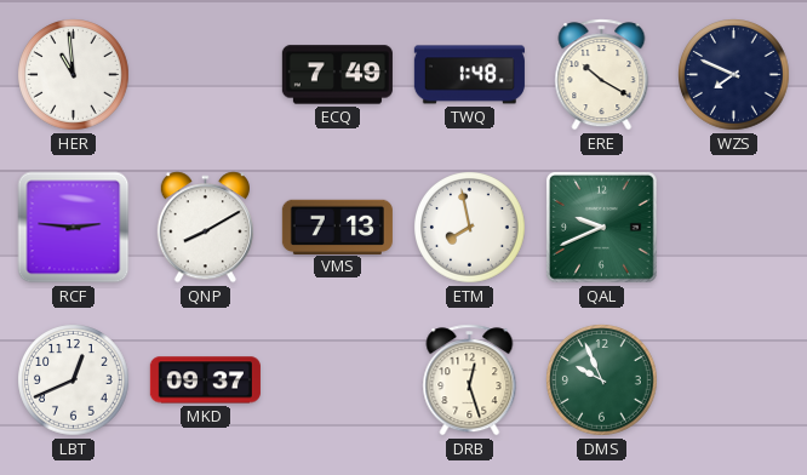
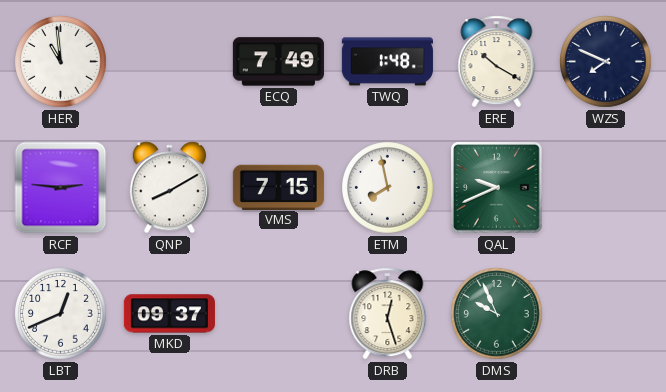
VMS: 7:13 -> 7:15 (278, 187)
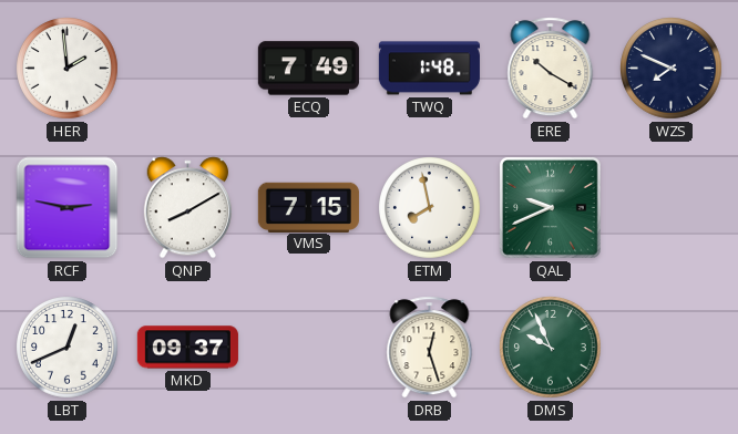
HER: 10:59 -> 1:59 (68, 69)
RCF: 2:46 -> 2:47 (68, 208)
